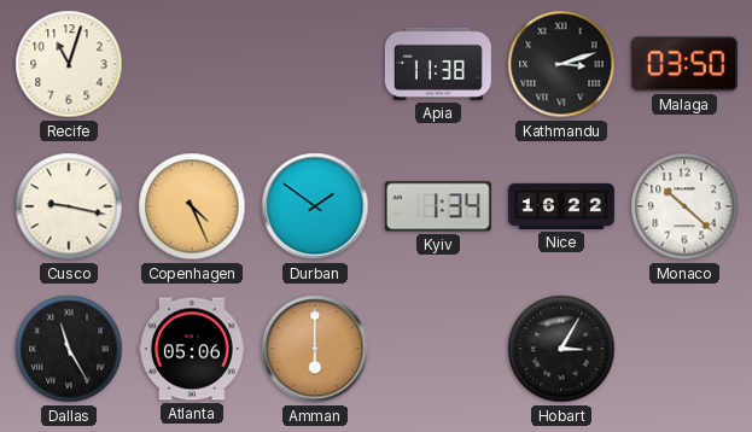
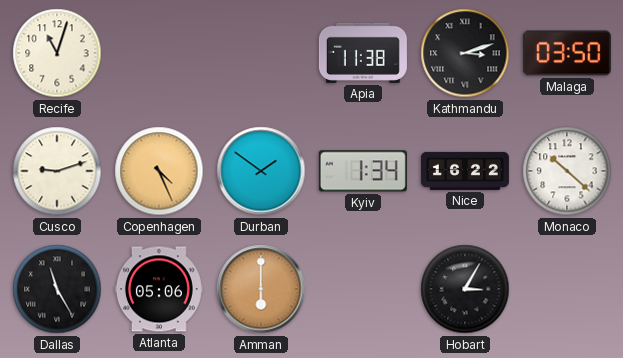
Cusco: 9:17 -> 9:12 (57, 171)
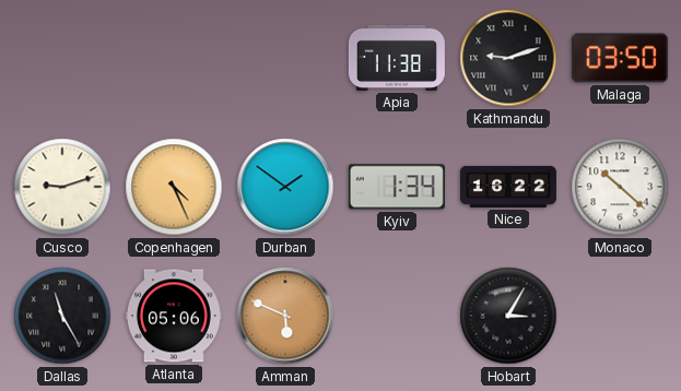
Recife: 11:03 -> none (57, 53)
Kathmandu: 3:12 -> 9:12 (508, 58)
Amman: 6:00 -> 5:49 (285, 316)
